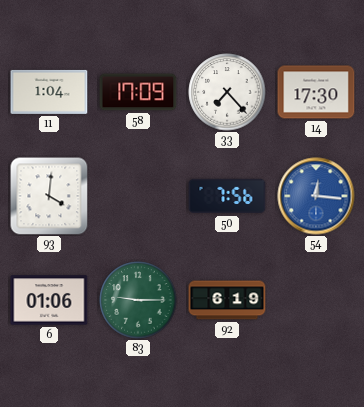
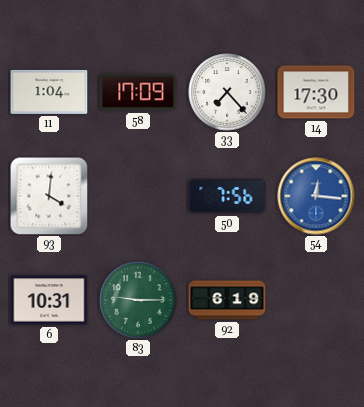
6: 01:06 -> 10:31 (49, 300)
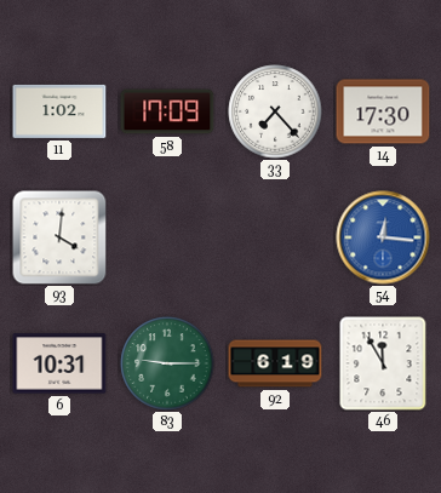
11: 1:04 -> 1:02 (59, 111)
50: 7:56 -> none (227, 196)
46: none -> 11:55 (383, 363)
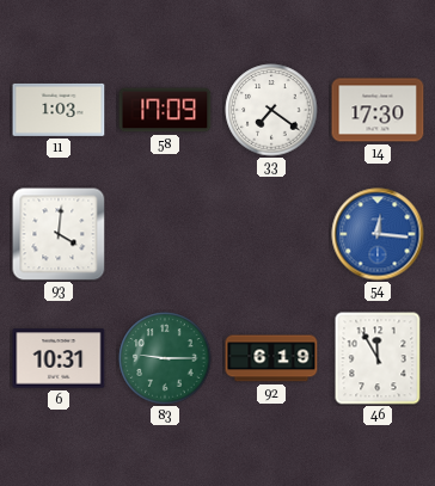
11: 1:02 -> 1:03 (59, 110)
33: 7:23 -> 7:21 (271, 110)
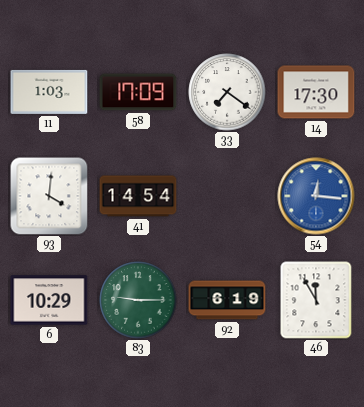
41: none -> 14:54 (138, 196)
6: 10:31 -> 10:29 (49, 300)
